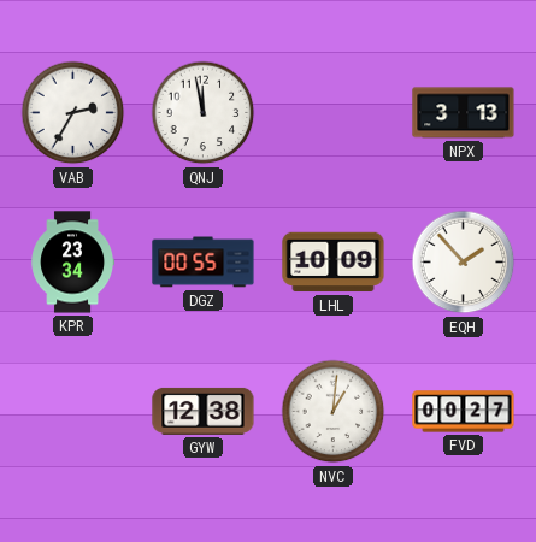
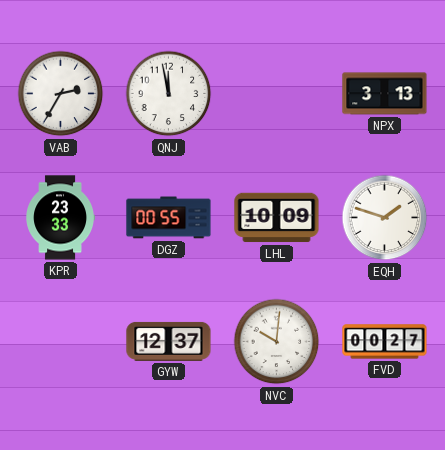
KPR: 23:34 -> 23:33 (60, 218)
EQH: 1:53 -> 1:48 (385, 218)
GYW: 12:38 -> 12:37 (169, 341)
NVC: 1:01 -> 10:01 (277, 342)
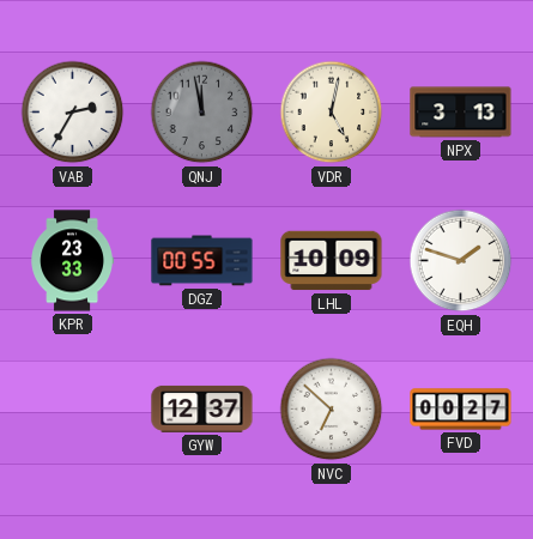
QNJ dial: white -> grey (202, 113)
VDR: none -> 5:02 (332, 113)
NVC: 10:01 -> 6:52 (332, 410)
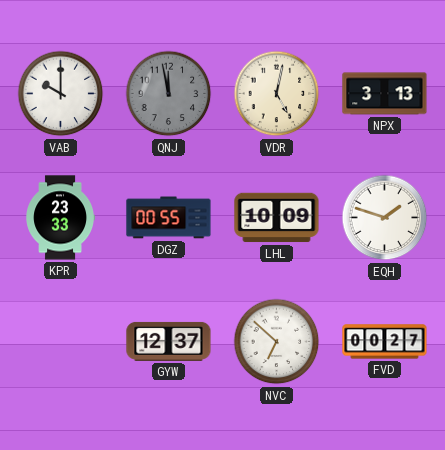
VAB: 2:35 -> 10:00 (61, 94)
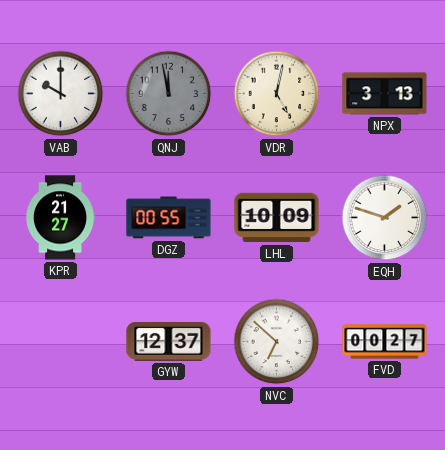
KPR: 23:33 -> 21:27 (60, 218)
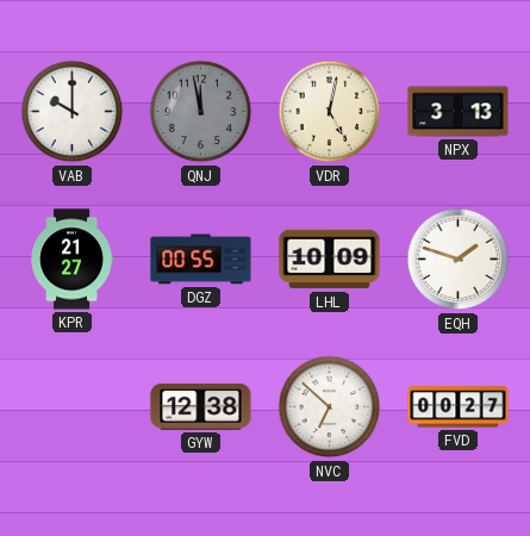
GYW: 12:37 -> 12:38 (201, 406)
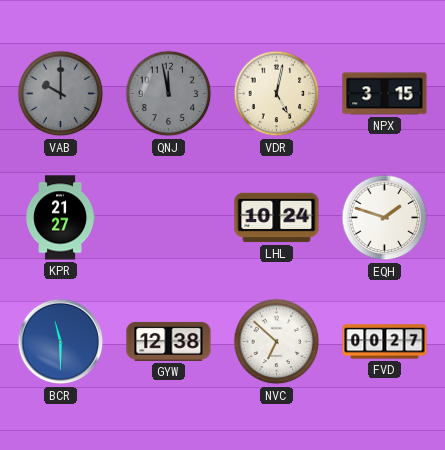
VAB dial: white -> grey (61, 94)
NPX: 3:13 -> 3:15 (385, 94)
DGZ: 00:55 -> none (201, 260)
LHL: 10:09 -> 10:24 (277, 218)
BCR: none -> 11:30 (61, 342)
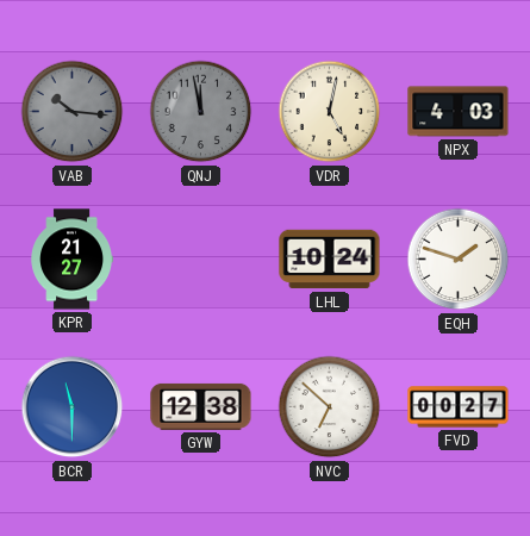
VAB: 10:00 -> 10:16 (73, 112)
NPX: 3:15 -> 4:03 (459, 112)
